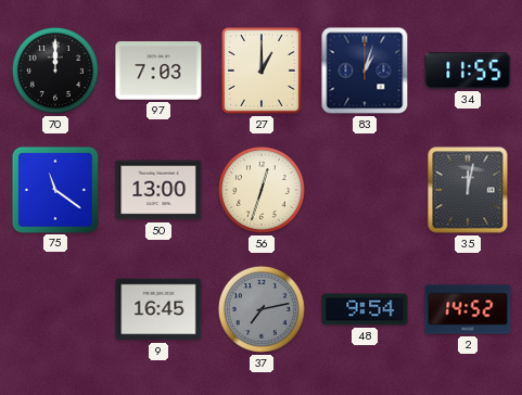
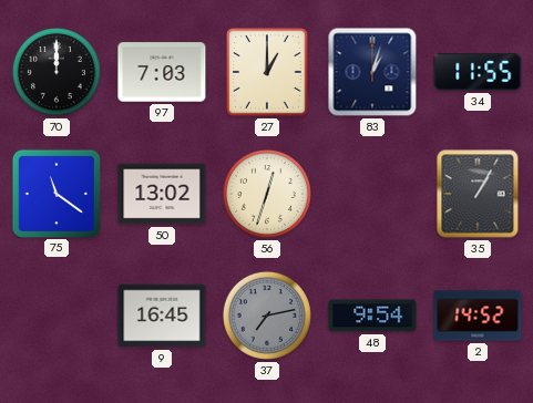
50: 13:00 -> 13:02 (162, 194)
35: 12:02 -> 1:05 (478, 194)
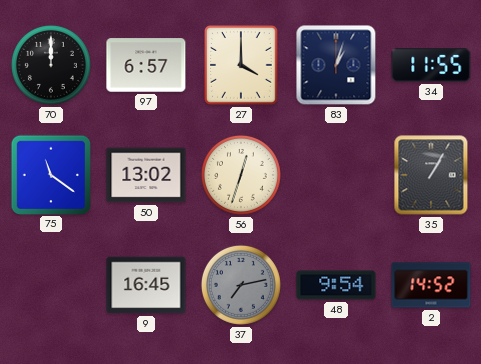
97: 7:03 -> 6:57 (146, 65)
27: 1:00 -> 4:00 (242, 66)
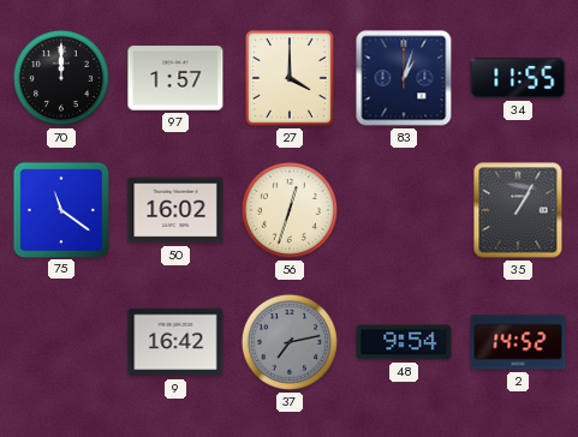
97: 6:57 -> 1:57 (175, 78)
50: 13:02 -> 16:02 (175, 210)
9: 16:45 -> 16:42 (175, 342)
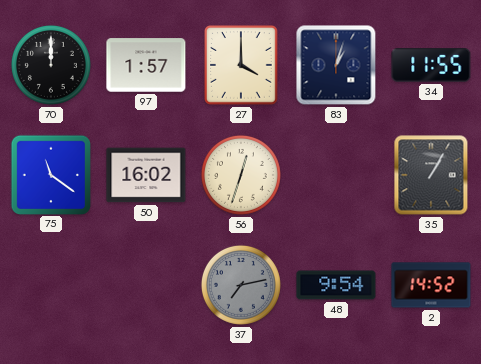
9: 16:42 -> none (175, 342)
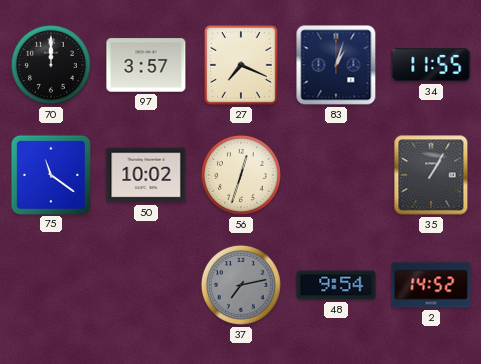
97: 1:57 -> 3:57 (146, 65)
27: 4:00 -> 7:19 (242, 66)
50: 16:02 -> 10:02 (146, 175)
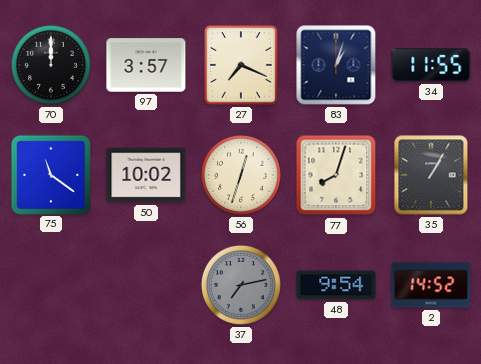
77: none -> 8:03 (336, 175)
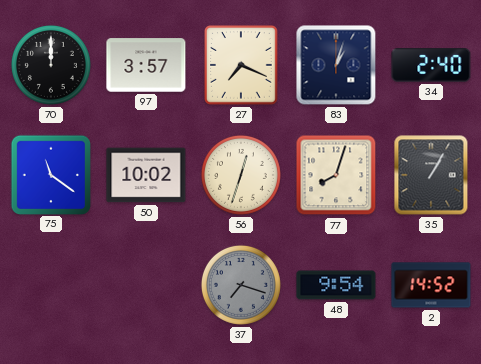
34: 11:55 -> 2:40 (431, 66)
37: 7:13 -> 7:18 (241, 285)
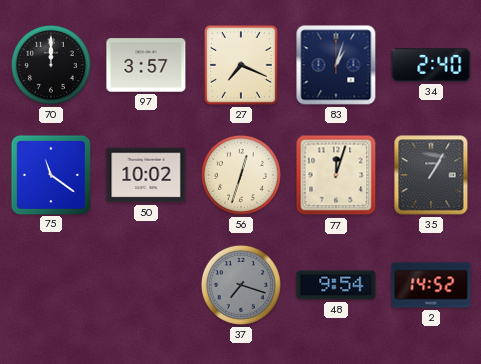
77: 8:03 -> 12:03 (336, 175)
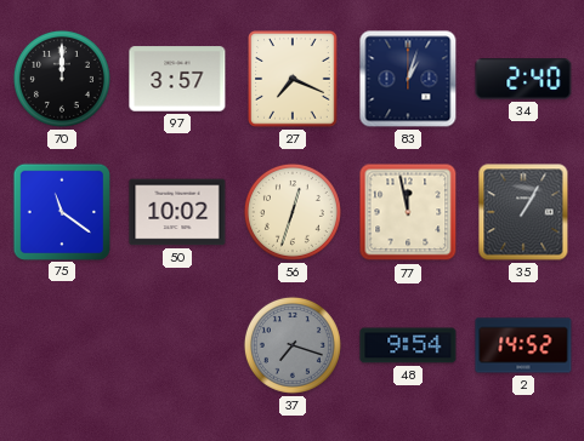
77: 12:03 -> 11:58 (408, 212)
